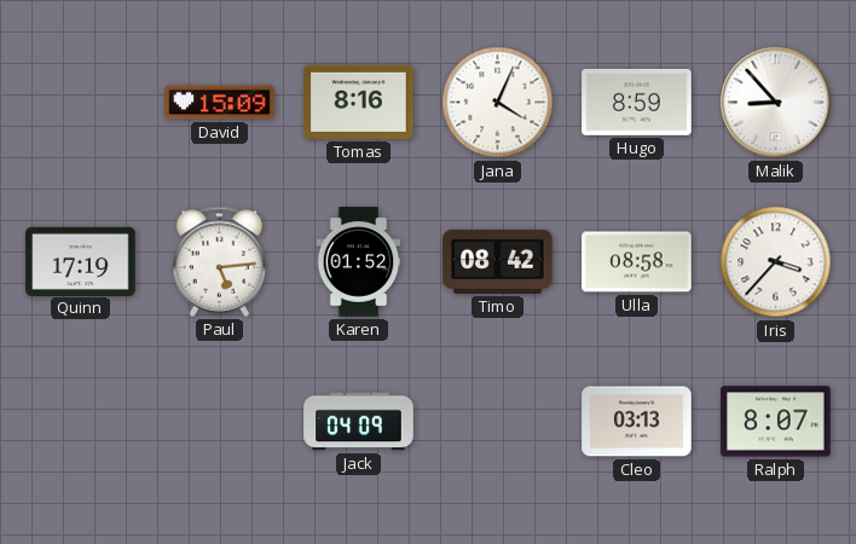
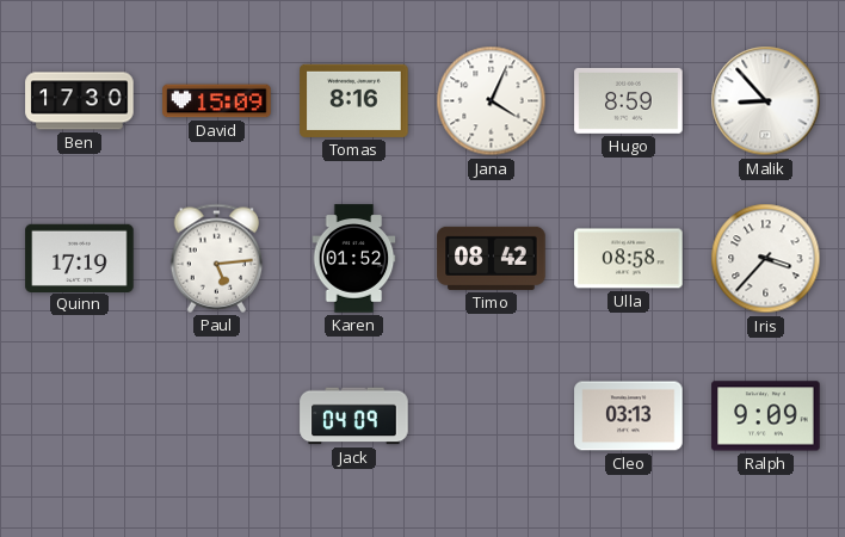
Ben: none -> 17:30 (80, 101)
Ralph: 8:07 -> 9:09 (766, 416)
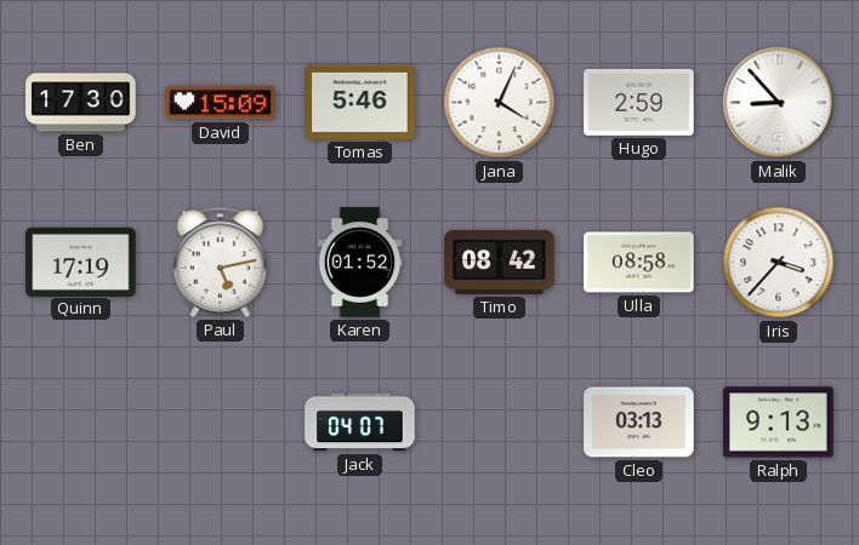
Tomas: 8:16 -> 5:46 (360, 102)
Hugo: 8:59 -> 2:59 (639, 102)
Paul: 5:14 -> 5:13 (221, 262)
Jack: 04:09 -> 04:07 (360, 423)
Ralph: 9:09 -> 9:13 (779, 423)
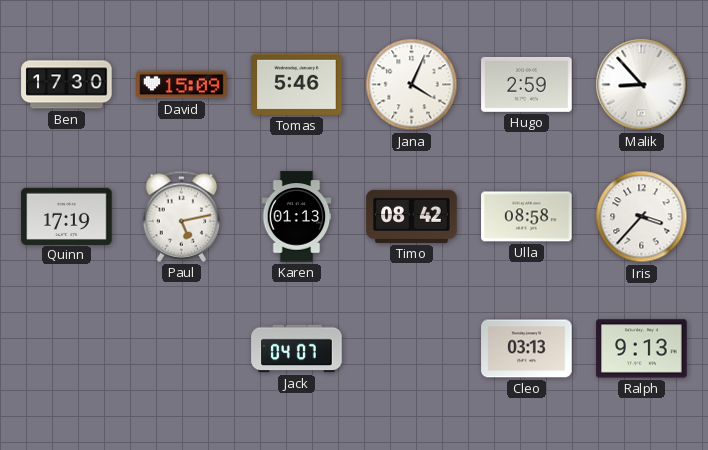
Karen: 01:52 -> 01:13 (297, 217)
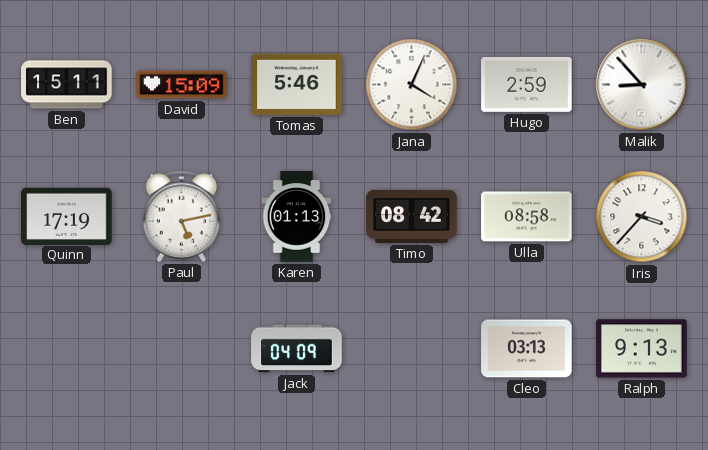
Ben: 17:30 -> 15:11 (67, 85)
Jack: 04:07 -> 04:09 (297, 349)
